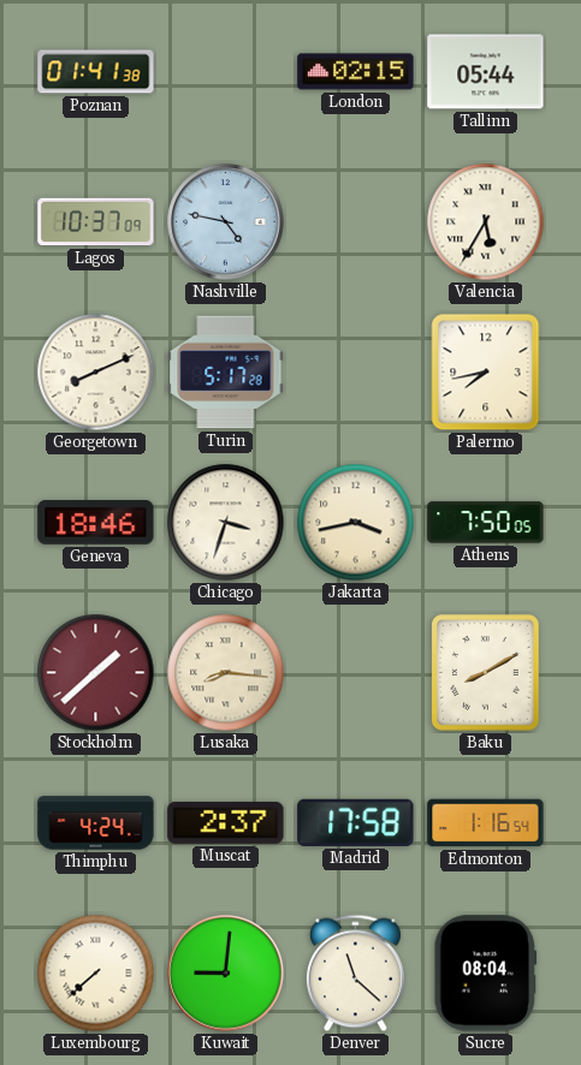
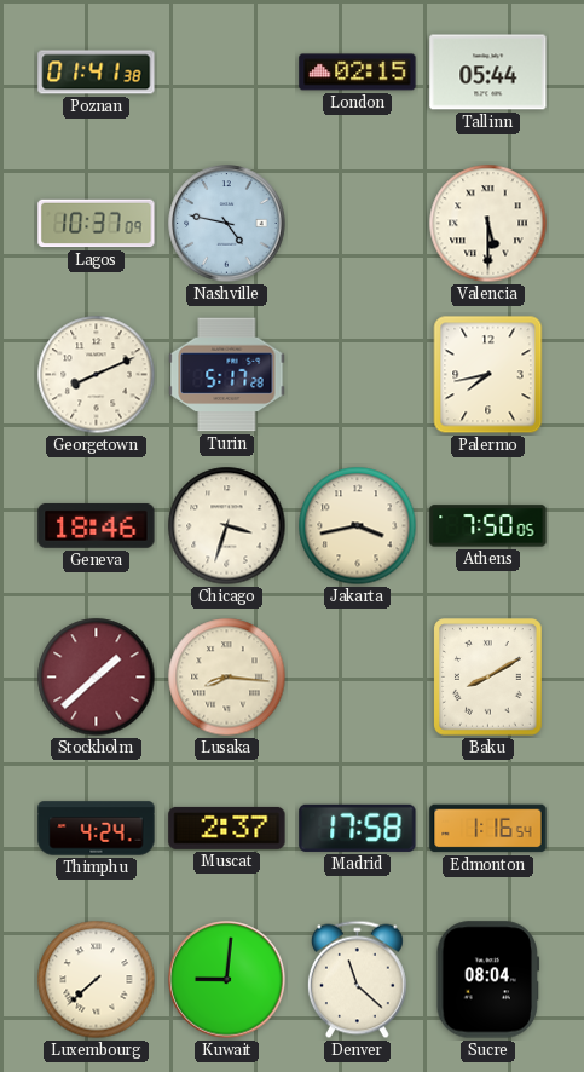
Valencia: 5:35 -> 5:30 (488, 224)
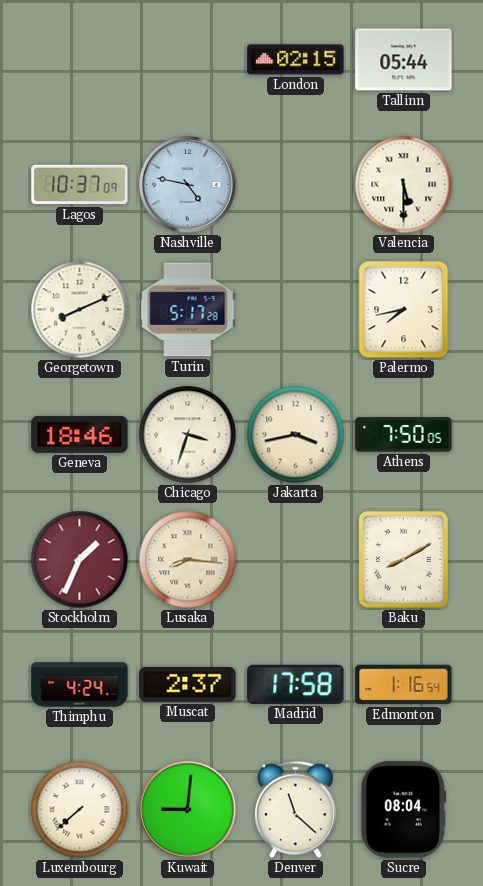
Poznan: 01:41 -> none (97, 73)
Stockholm: 1:38 -> 1:34 (80, 560)
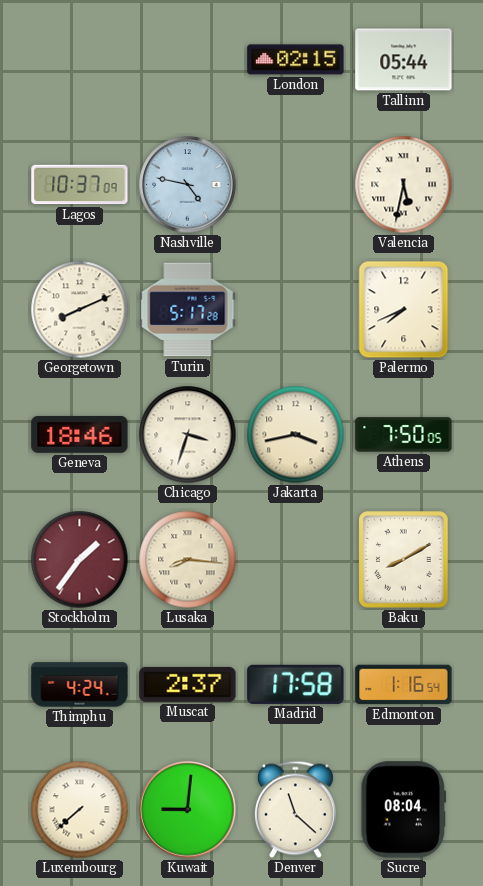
Valencia: 5:30 -> 5:32 (404, 185)
Palermo: 7:43 -> 7:41 (404, 310)
Stockholm: 1:34 -> 1:36 (80, 560)
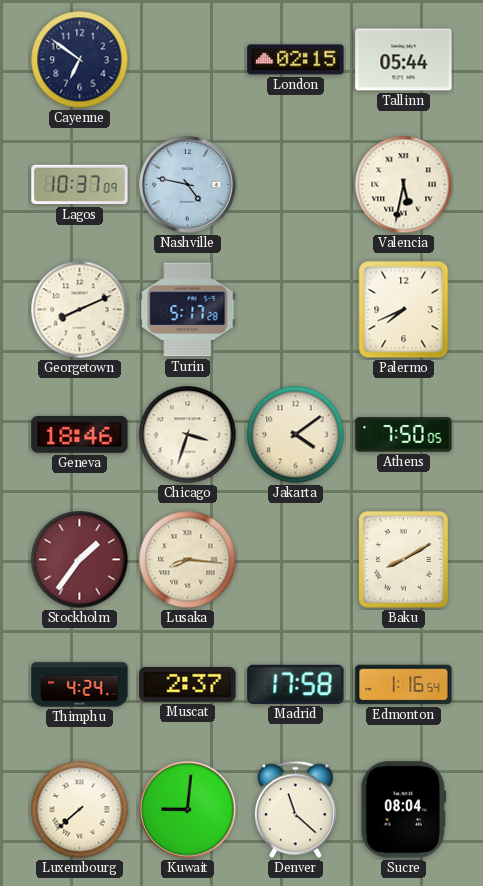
Cayenne: none -> 6:51 (80, 60)
Jakarta: 3:43 -> 4:09 (296, 435)
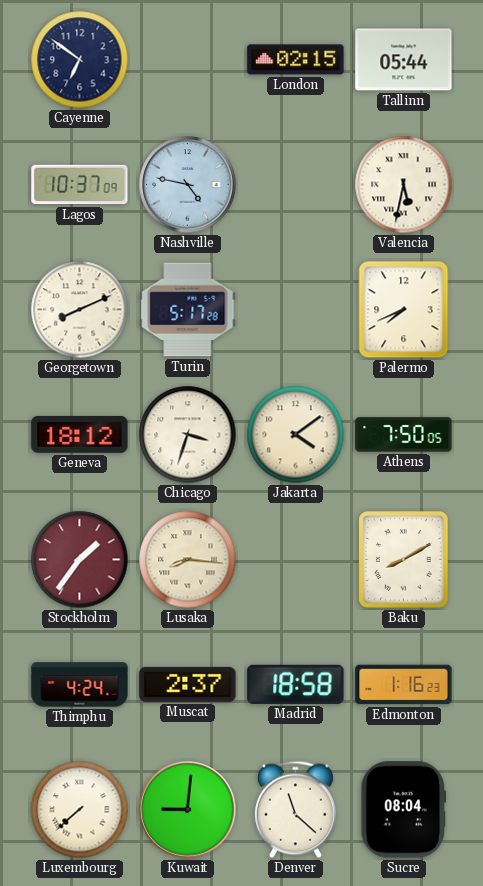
Geneva: 18:46 -> 18:12 (80, 435)
Madrid: 17:58 -> 18:58 (296, 684)
Edmonton: 1:16:54 -> 1:16:23 (404, 685)
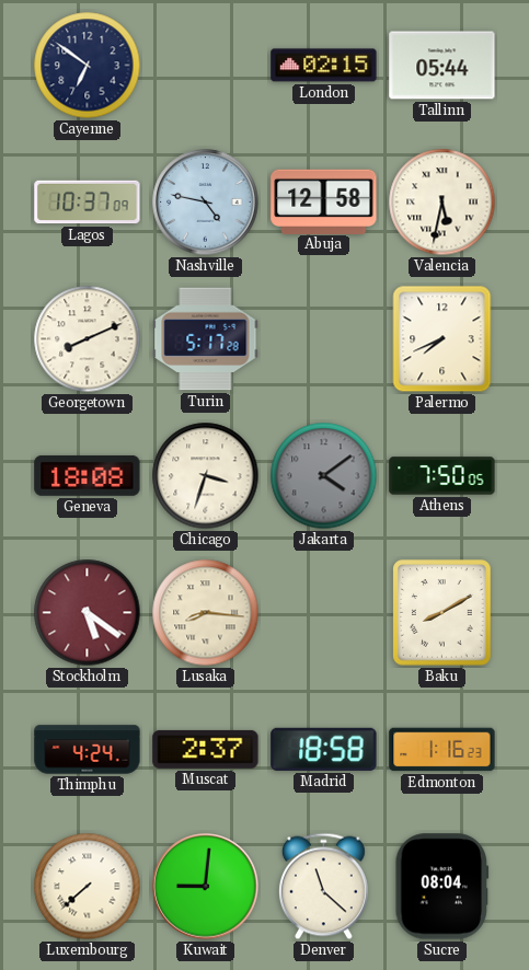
Abuja: none -> 12:58 (324, 201)
Geneva: 18:12 -> 18:08 (88, 476)
Jakarta dial: cream -> grey (324, 476)
Stockholm: 1:36 -> 5:21 (88, 613)
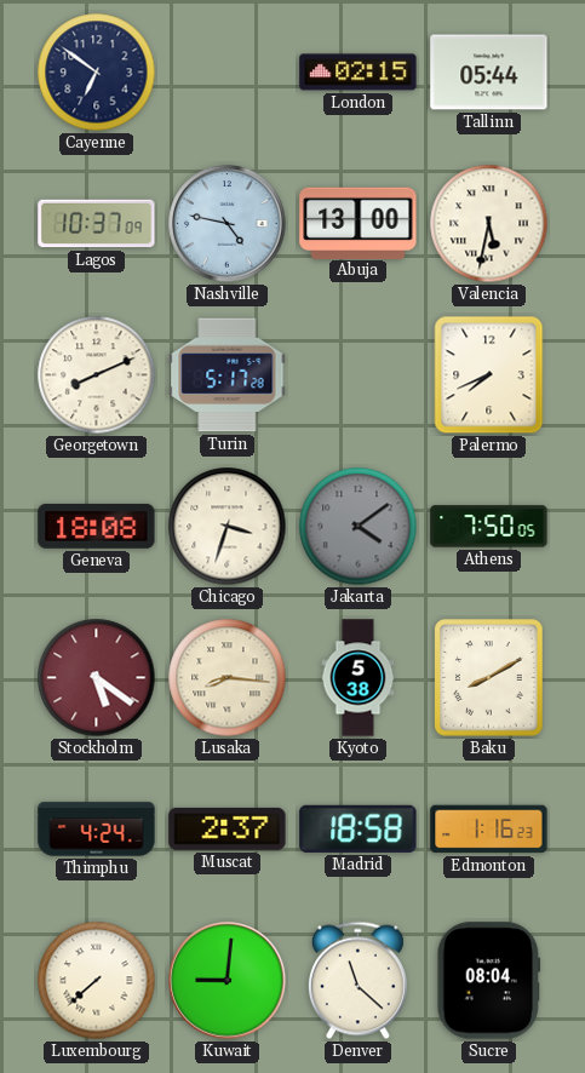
Abuja: 12:58 -> 13:00 (359, 223)
Kyoto: none -> 5:38 (359, 678)
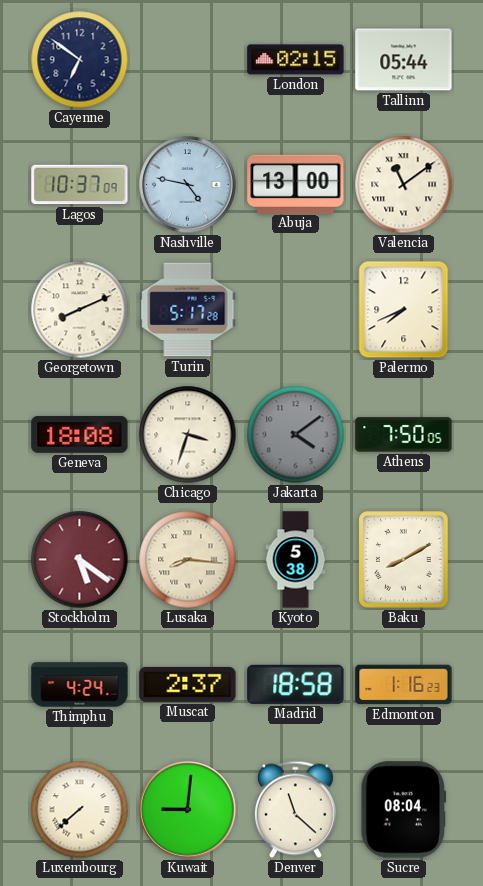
Valencia: 5:32 -> 11:09 (404, 185)
